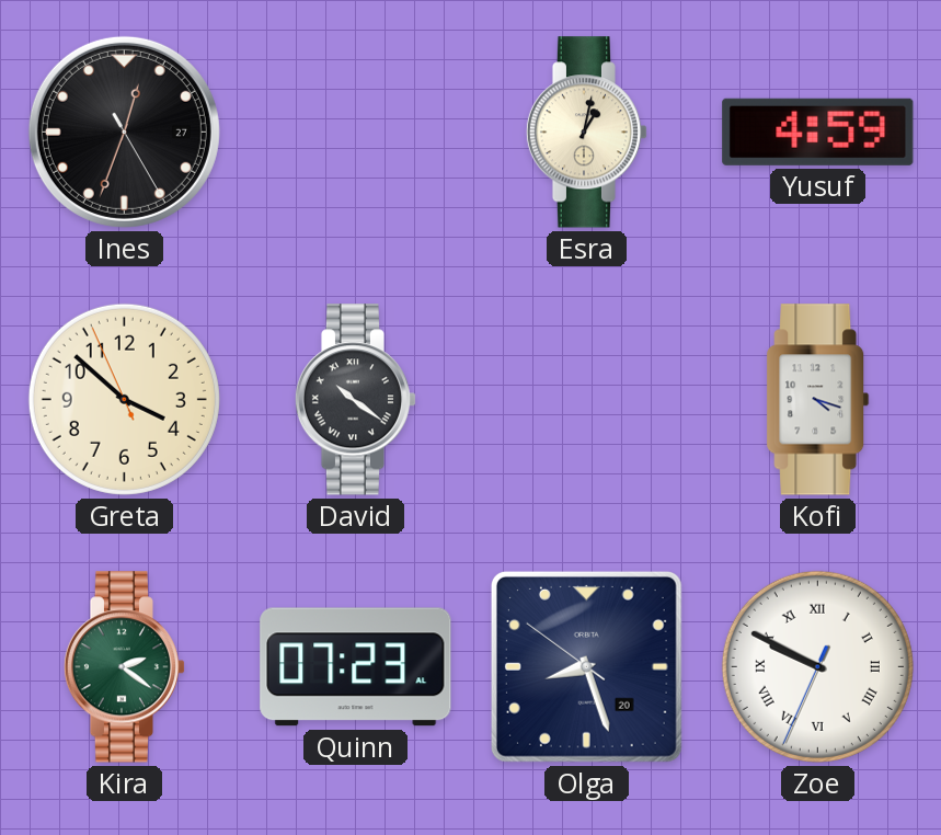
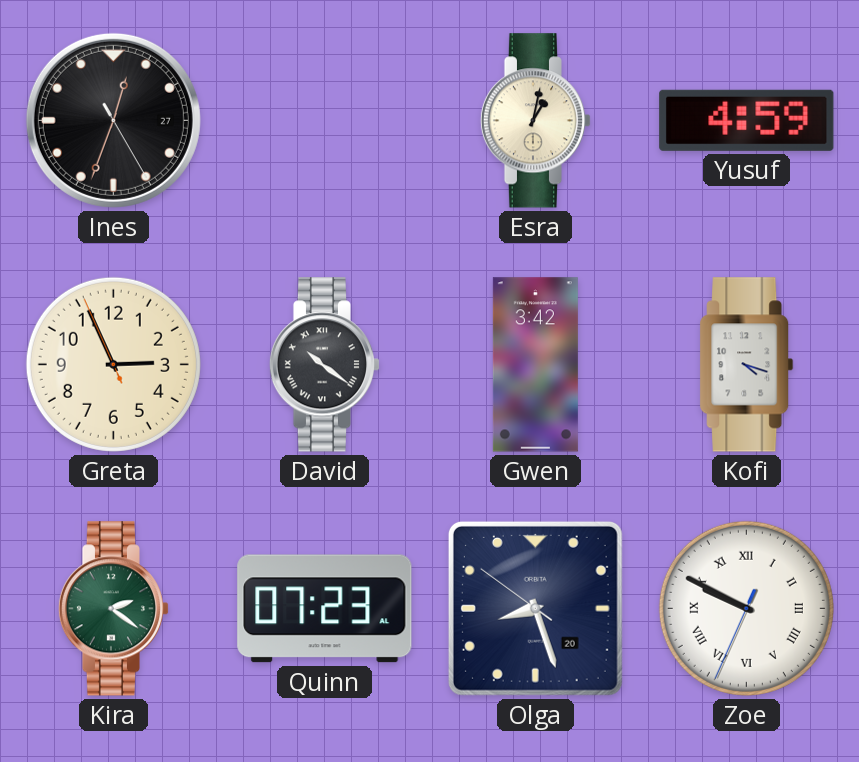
Greta: 3:51 -> 2:55 (113, 364)
Gwen: none -> 3:42 (535, 365)
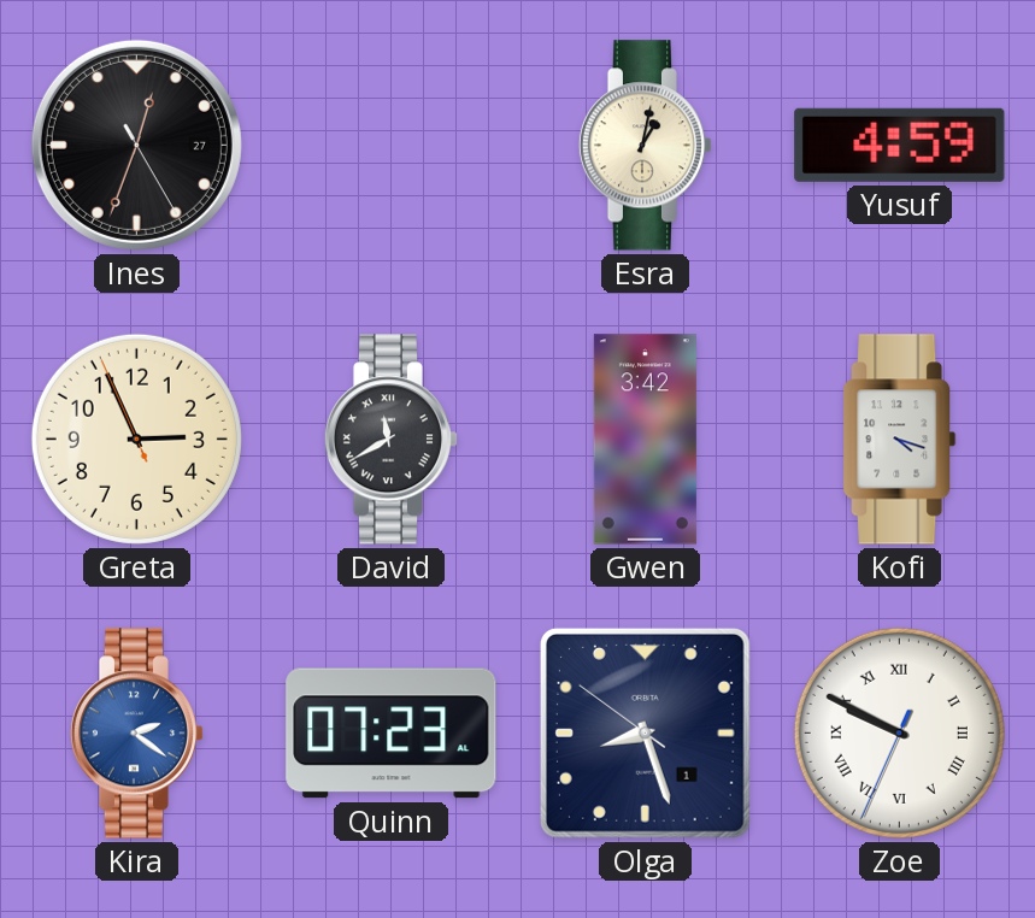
David: 10:21 -> 11:40 (392, 440)
Kira dial: green -> blue (137, 734)
Olga date: 20 -> 1 (645, 732)
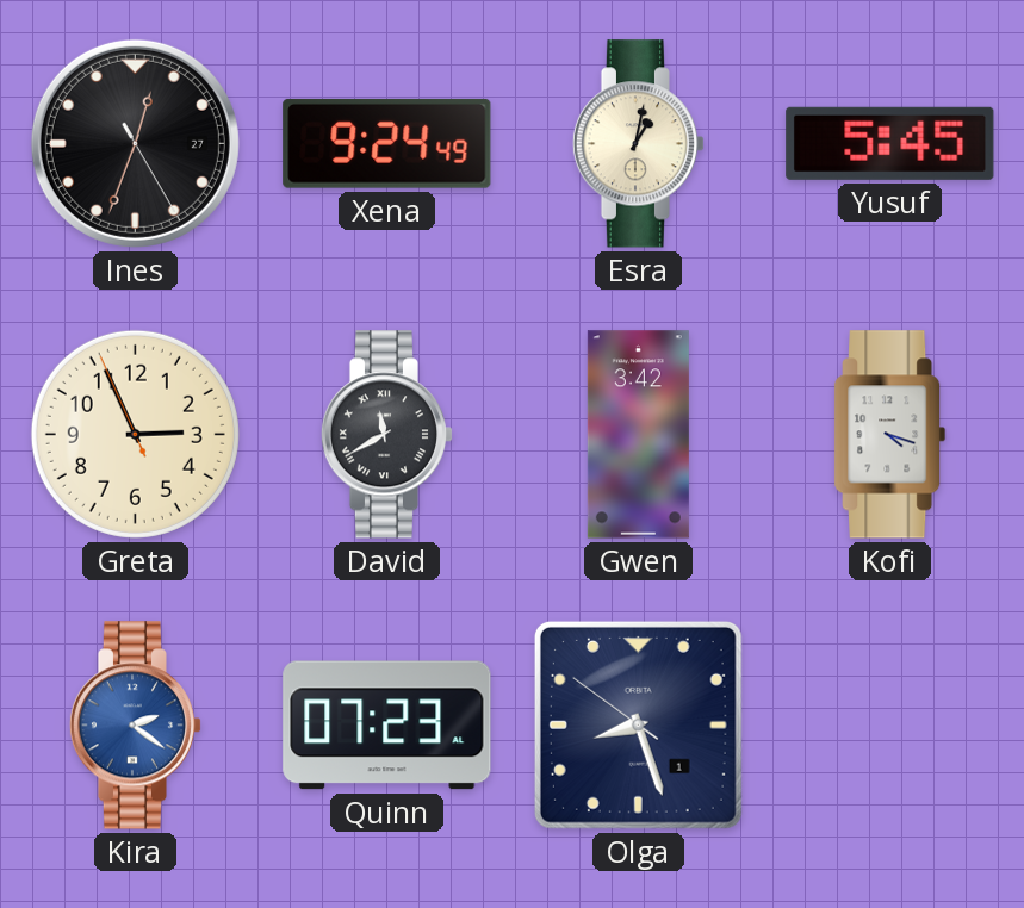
Xena: none -> 9:24 (387, 143)
Yusuf: 4:59 -> 5:45 (890, 143)
Zoe: 9:49 -> none (899, 732)
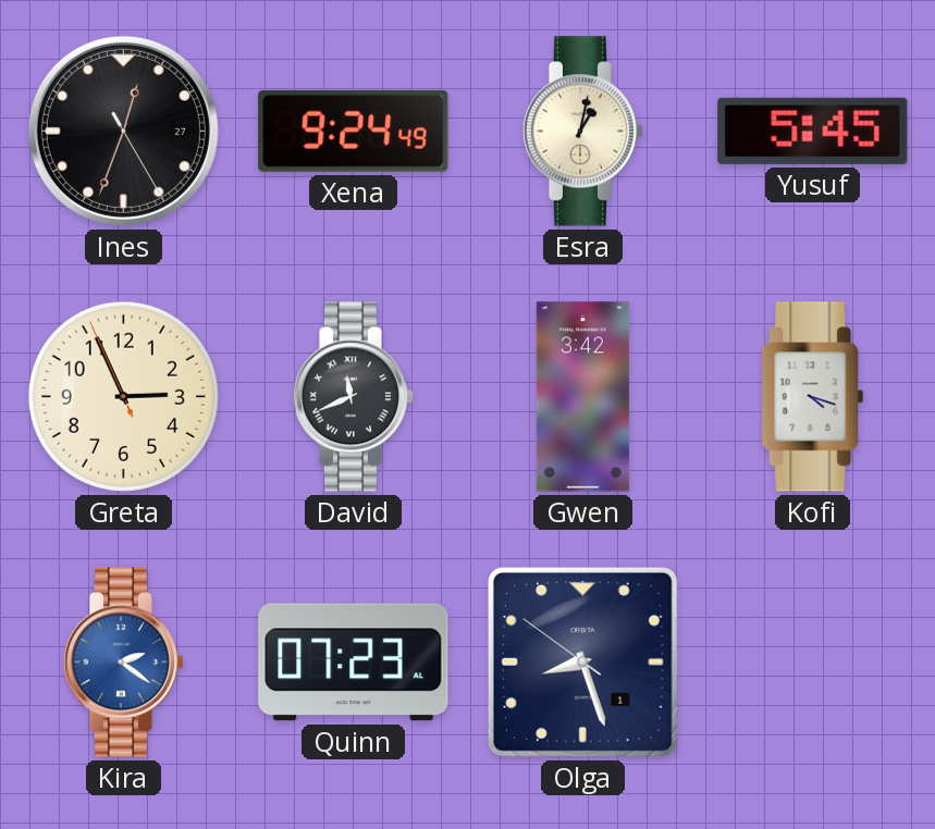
David: 11:40 -> 11:41 (354, 397)
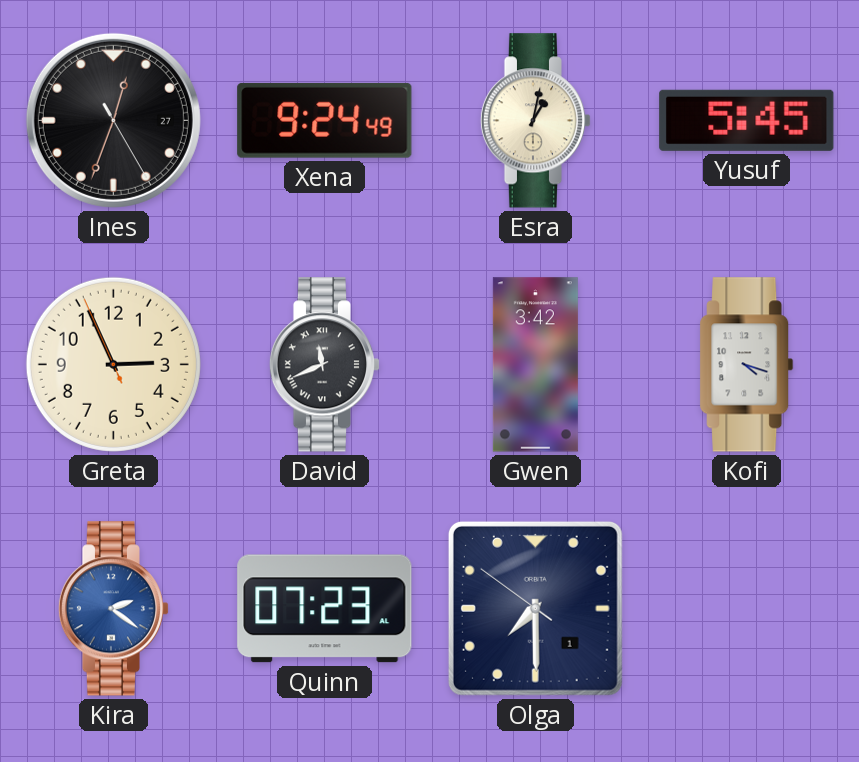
Olga: 8:26 -> 7:29 (535, 608)
